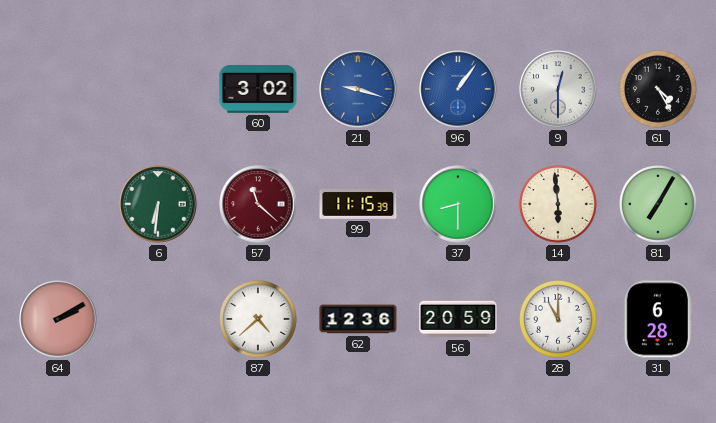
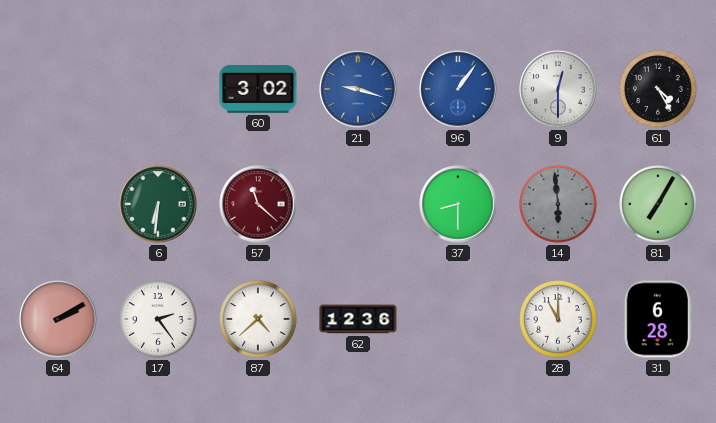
99: 11:15 -> none (358, 204)
14 dial: cream -> grey (558, 204)
17: none -> 2:24 (158, 319)
56: 20:59 -> none (458, 319)
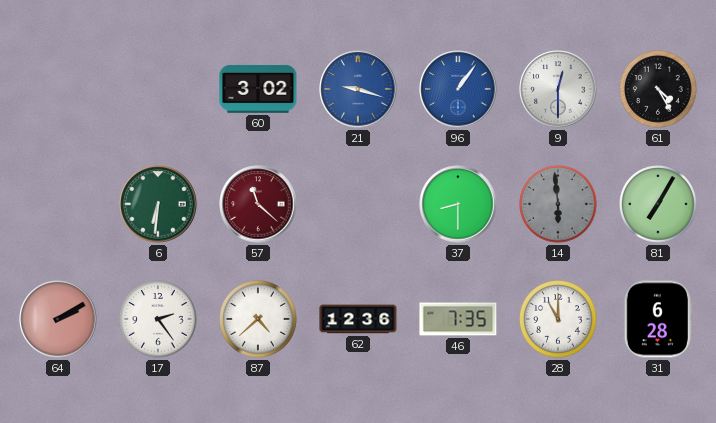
46: none -> 7:35 (458, 319)
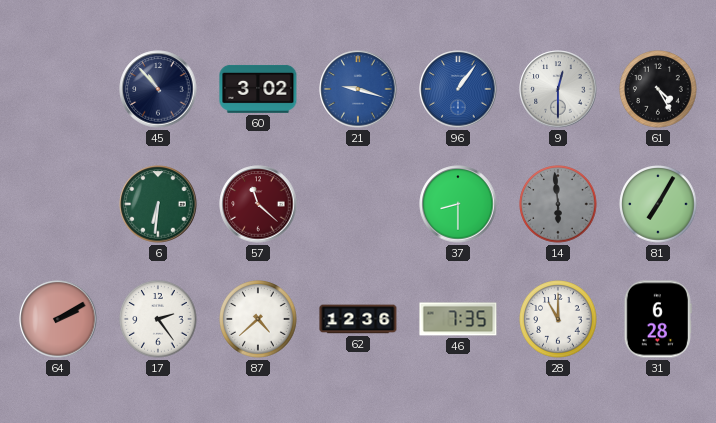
45: none -> 10:53 (158, 89)
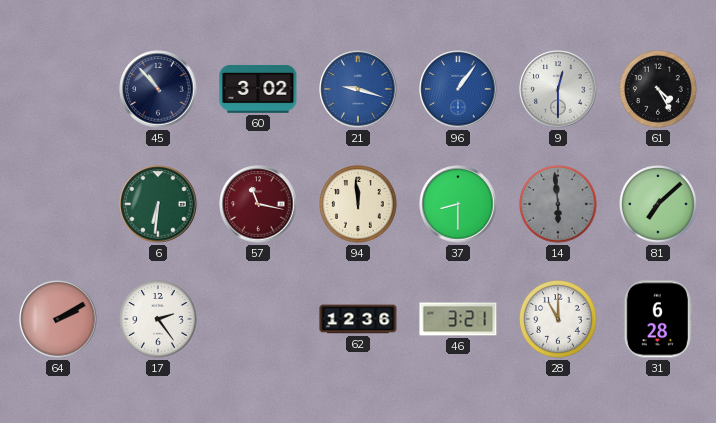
57: 11:22 -> 11:17 (258, 204)
94: none -> 11:59 (358, 204)
81: 7:05 -> 7:08 (658, 204)
87: 4:38 -> none (258, 319)
46: 7:35 -> 3:21 (458, 319)
